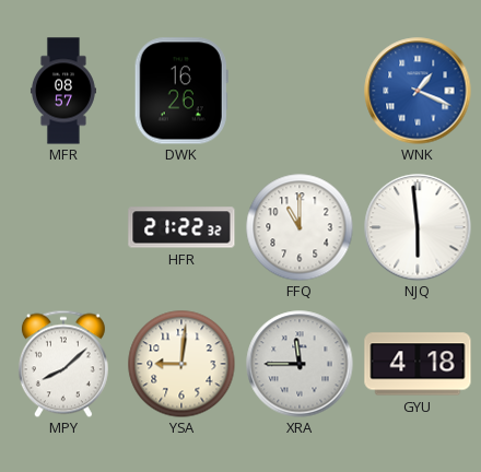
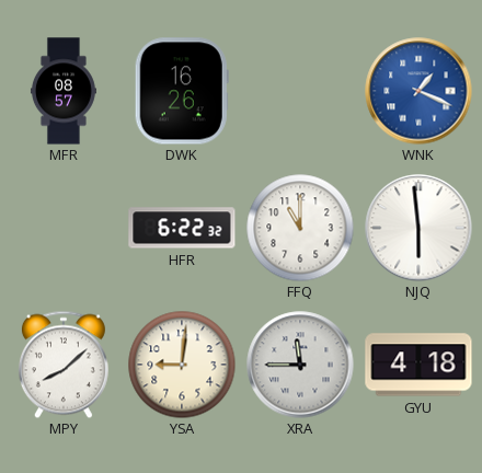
HFR: 21:22 -> 6:22 (182, 228)
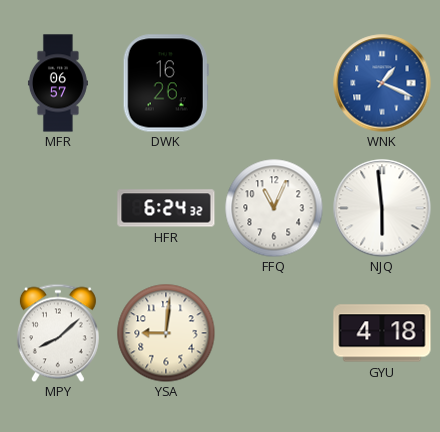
MFR: 08:57 -> 06:57 (58, 83)
HFR: 6:22 -> 6:24 (166, 208)
FFQ: 11:00 -> 11:04 (274, 208)
XRA: 11:45 -> none (300, 365)
